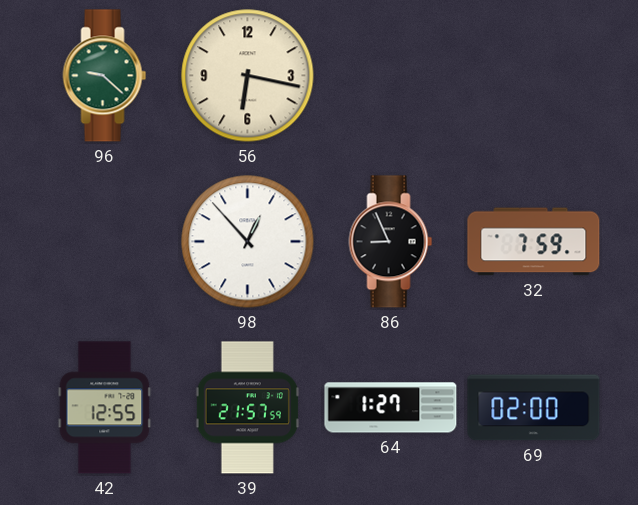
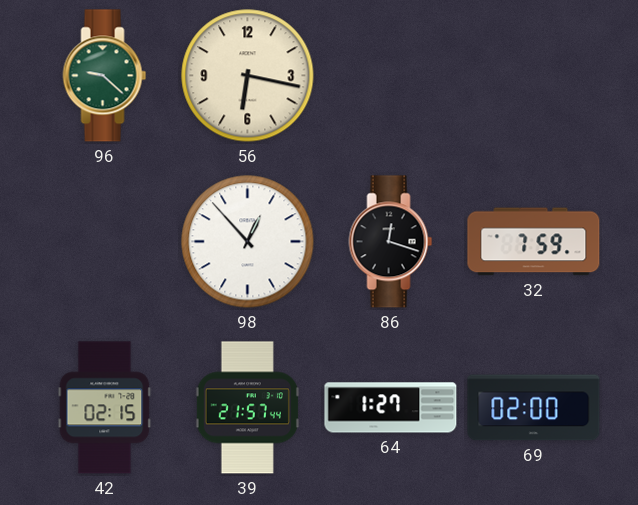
86: 8:56 -> 12:18 (391, 242)
42: 12:55 -> 02:15 (105, 408)
39: 21:57:59 -> 21:57:44 (247, 408)
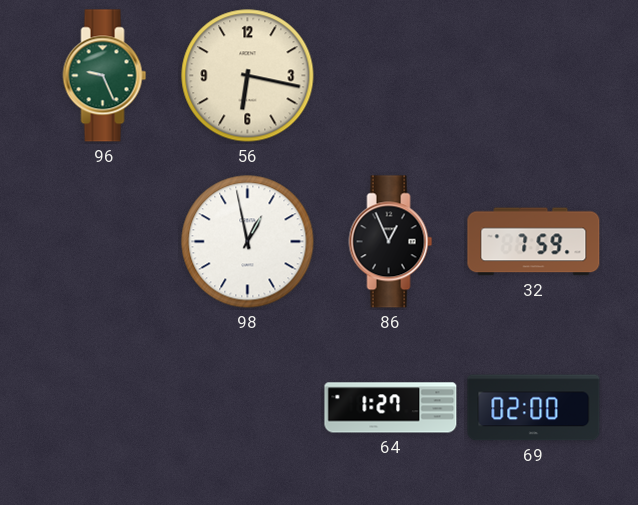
96: 9:22 -> 9:26 (105, 76)
98: 12:53 -> 12:58 (248, 242)
86: 12:18 -> 12:56 (391, 242)
42: 02:15 -> none (105, 408)
39: 21:57 -> none (247, 408)
